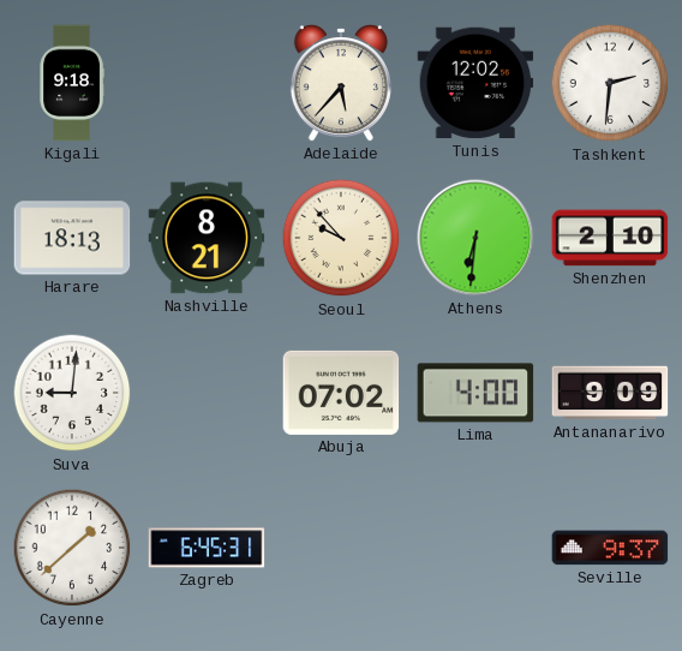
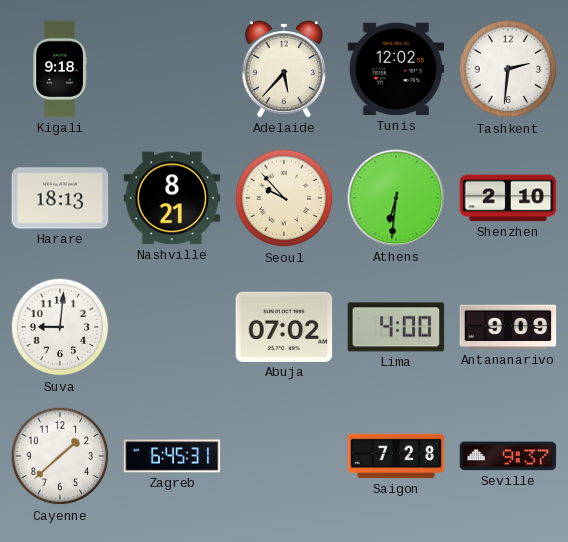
Saigon: none -> 7:28 (396, 456)
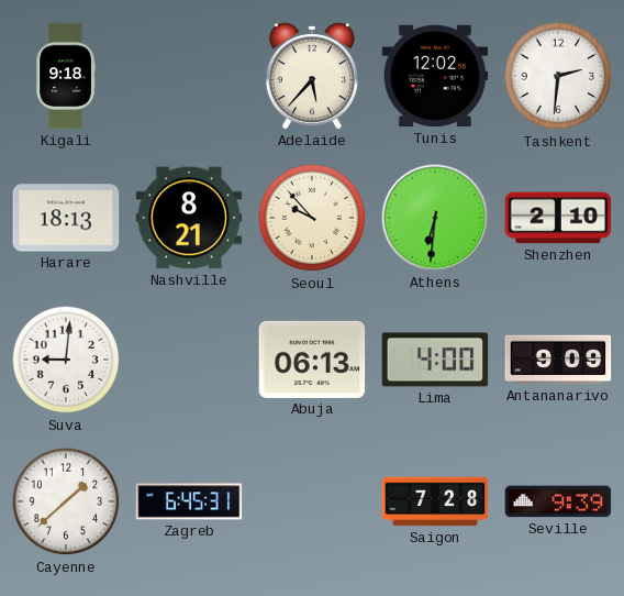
Abuja: 07:02 -> 06:13 (312, 360)
Seville: 9:37 -> 9:39 (558, 501)
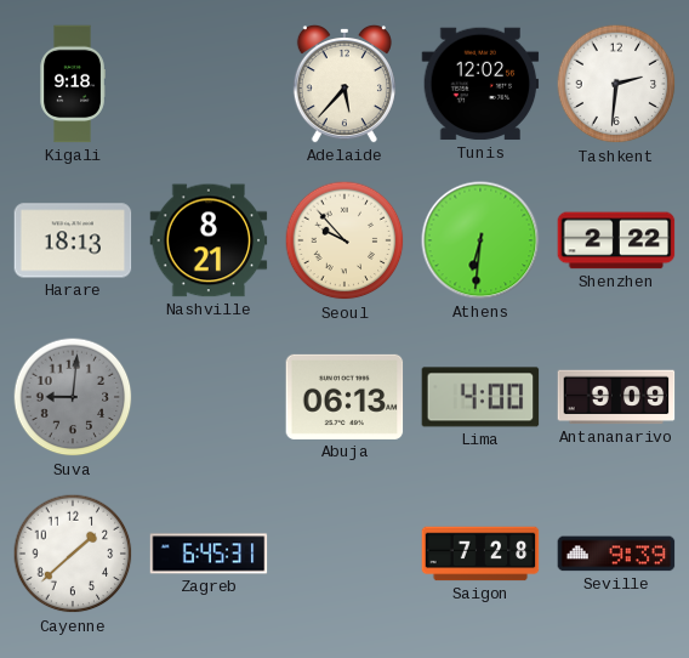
Shenzhen: 2:10 -> 2:22 (616, 240)
Suva dial: white -> grey (73, 397)
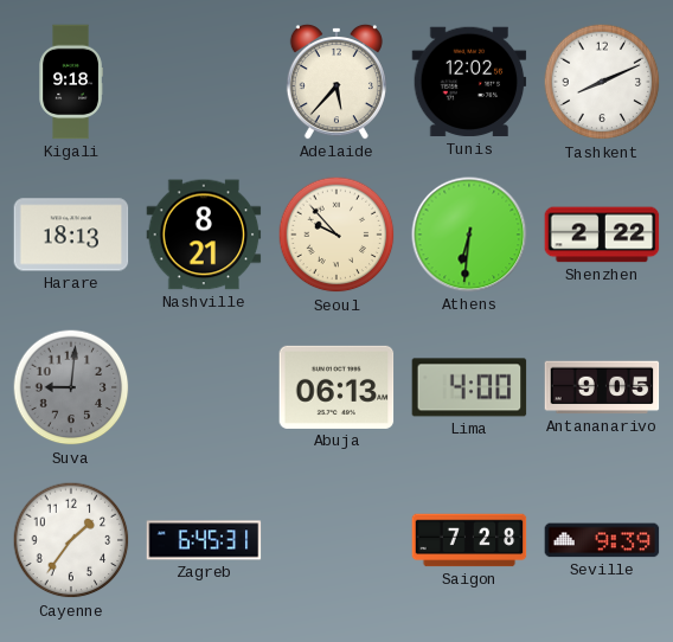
Tashkent: 2:31 -> 8:11 (602, 82)
Antananarivo: 9:09 -> 9:05 (602, 387)
Cayenne: 1:38 -> 1:36 (71, 540)
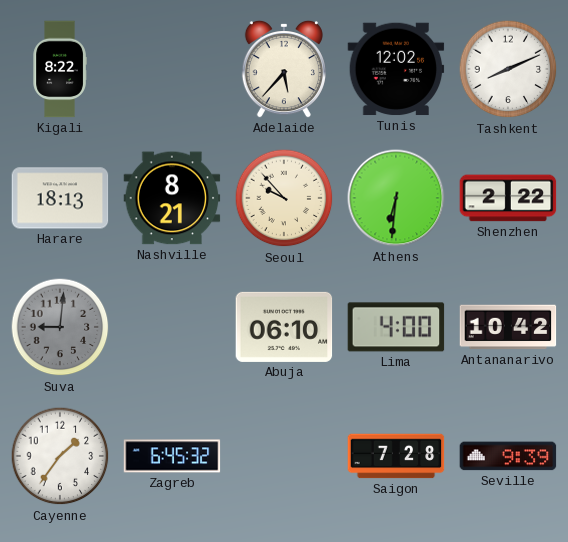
Kigali: 9:18 -> 8:22 (60, 69)
Abuja: 06:13 -> 06:10 (284, 327)
Antananarivo: 9:05 -> 10:42 (508, 327)
Zagreb: 6:45:31 -> 6:45:32 (172, 456)
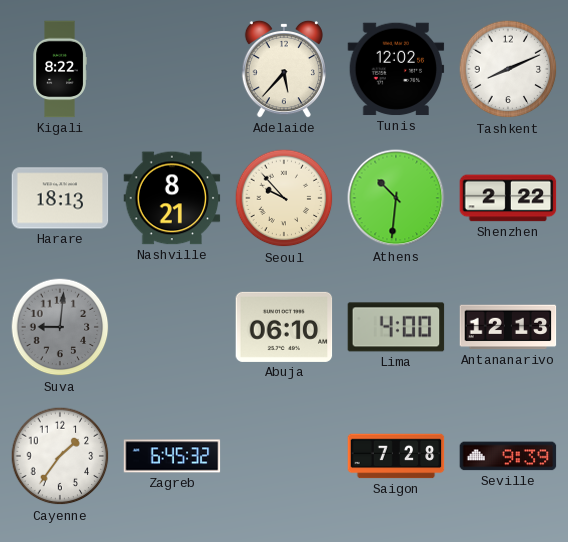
Athens: 6:31 -> 10:31 (396, 198)
Antananarivo: 10:42 -> 12:13 (508, 327)
